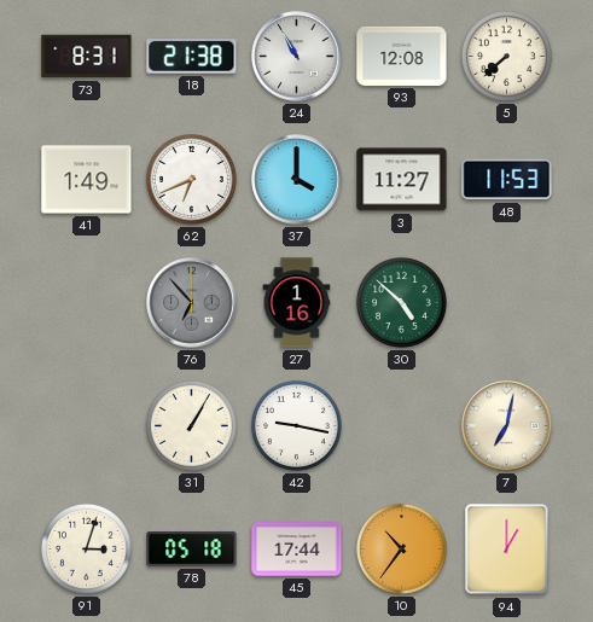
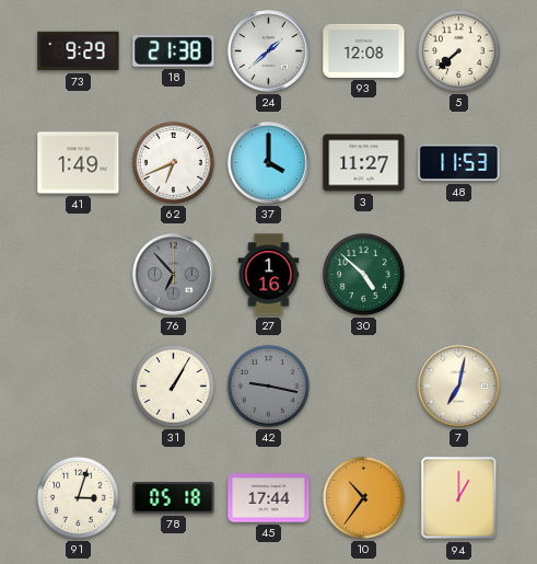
73: 8:31 -> 9:29 (79, 51)
24: 10:55 -> 1:38 (269, 51)
42 dial: white -> grey (268, 385)
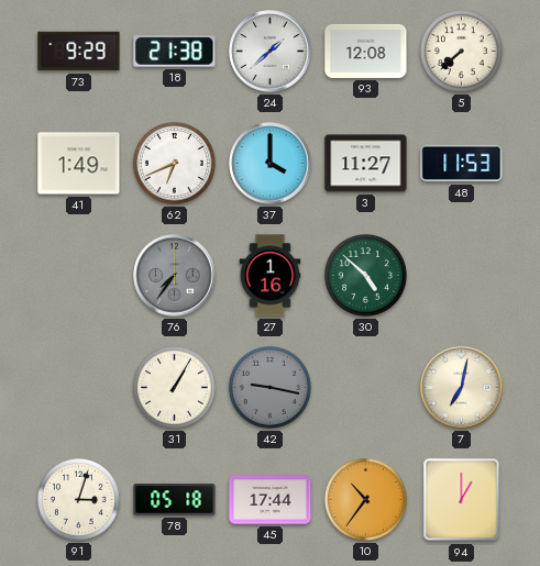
76: 6:53 -> 7:36 (175, 276)
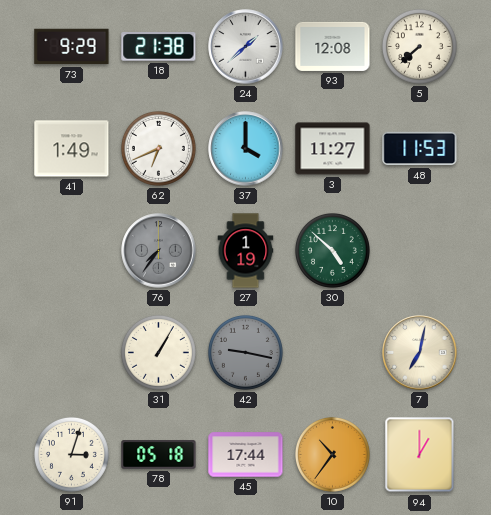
27: 1:16 -> 1:19 (246, 251)
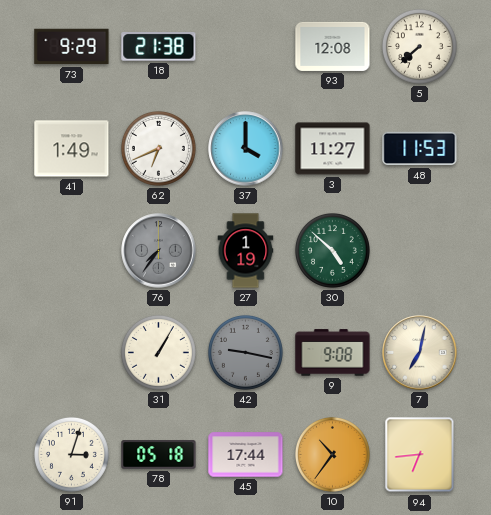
24: 1:38 -> none (246, 47)
9: none -> 9:08 (333, 353)
94: 1:00 -> 6:44 (420, 455)
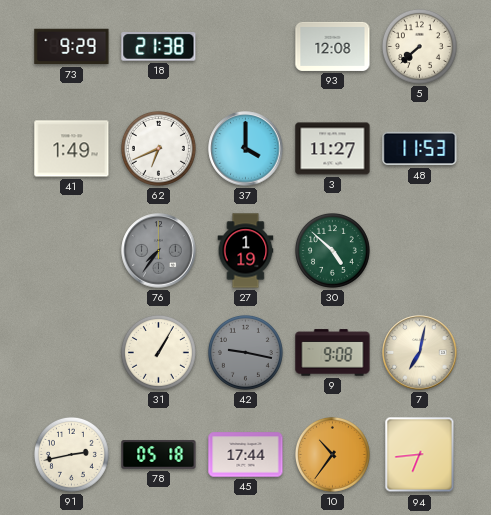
91: 3:03 -> 2:43 (71, 454)
